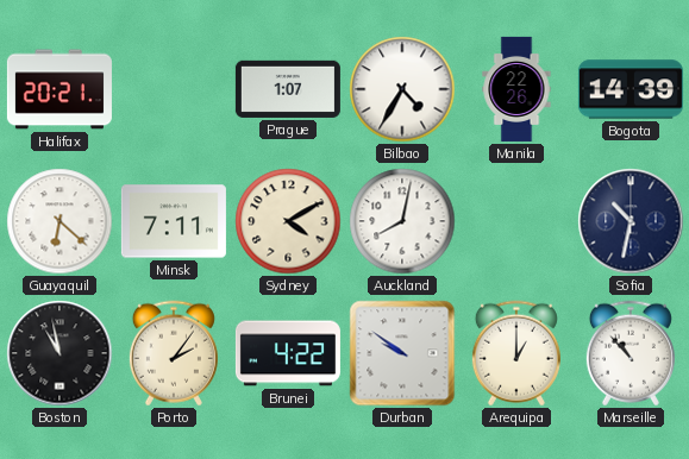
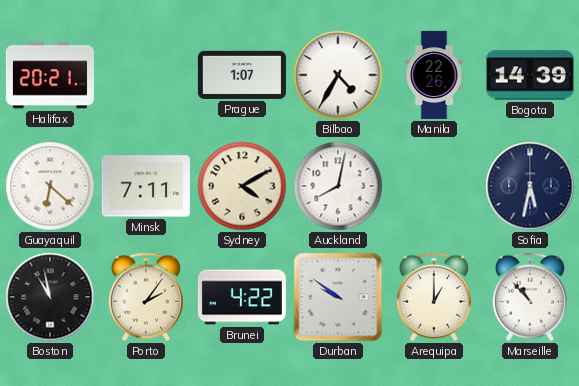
Sofia: 10:32 -> 5:32 (530, 186)
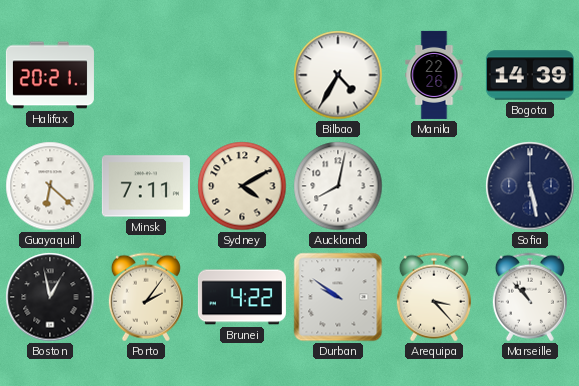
Prague: 1:07 -> none (242, 75)
Sofia: 5:32 -> 5:28 (530, 186)
Boston: 10:58 -> 12:58 (50, 297)
Arequipa: 1:00 -> 3:23 (434, 297)
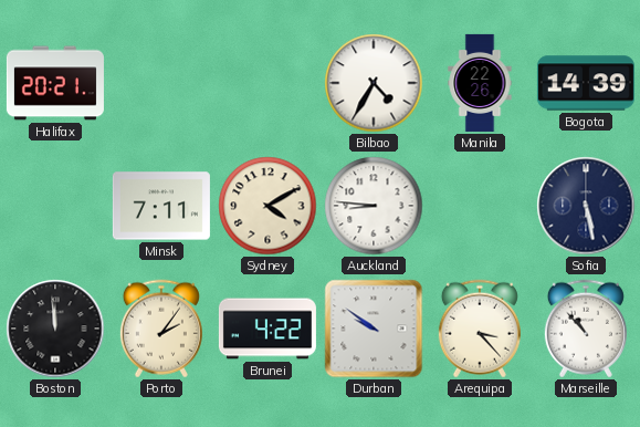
Guayaquil: 6:22 -> none (50, 186)
Auckland: 8:02 -> 8:46 (374, 206)
Boston: 12:58 -> 11:59 (55, 329)
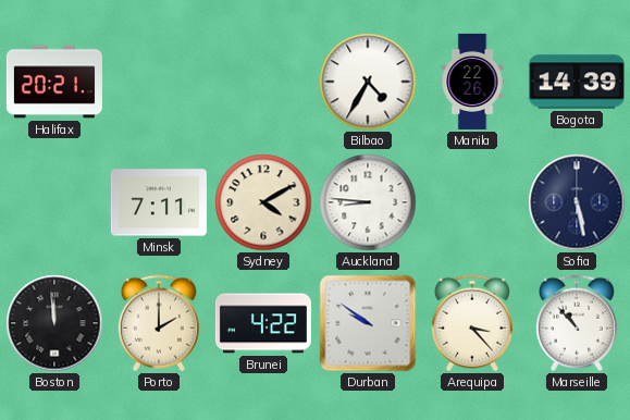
Porto: 2:06 -> 2:00 (159, 323)
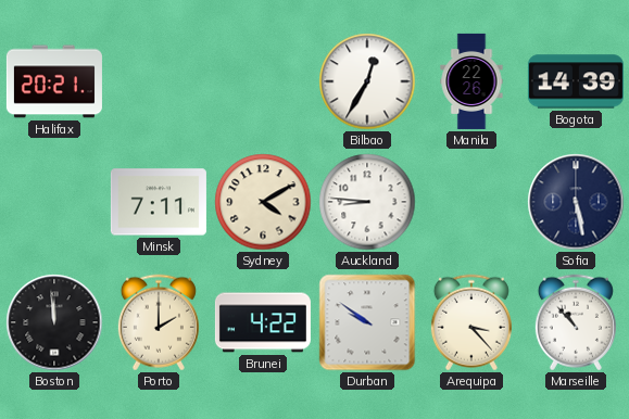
Bilbao: 4:35 -> 12:35 (367, 81)
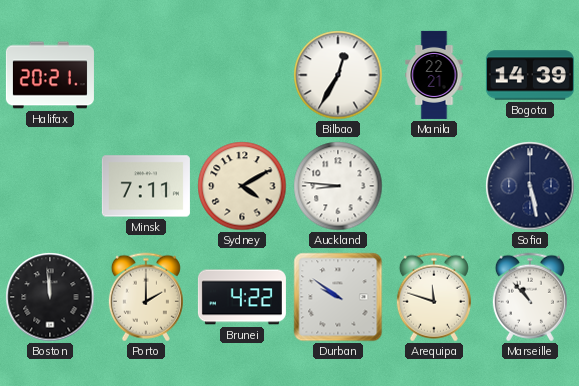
Manila: 22:26 -> 22:21 (434, 75)
Arequipa: 3:23 -> 11:48 (434, 297)
